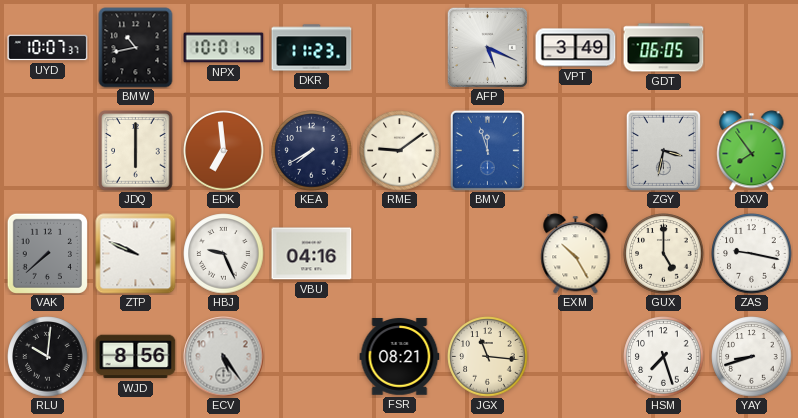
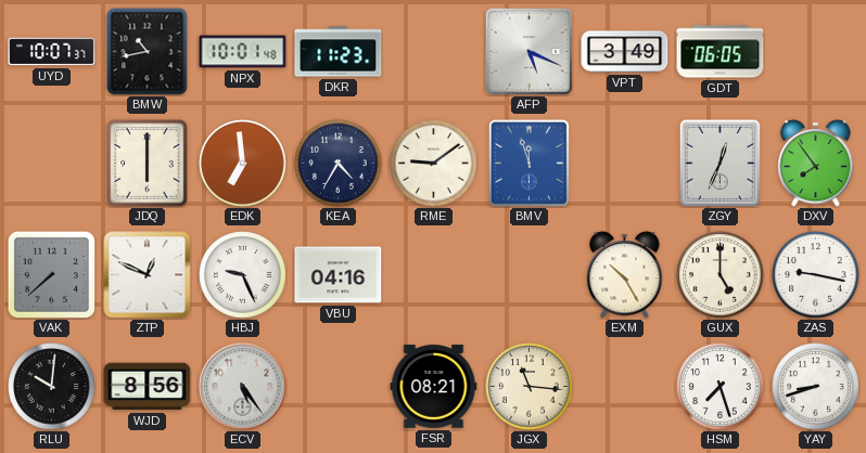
KEA: 7:40 -> 4:35 (339, 164)
ZGY: 3:32 -> 12:34 (719, 163)
ZTP: 9:49 -> 12:49 (148, 275)
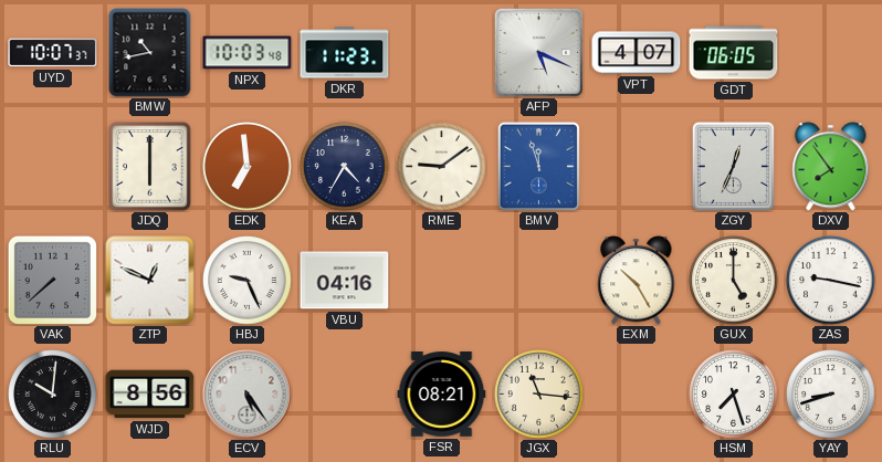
NPX: 10:01 -> 10:03 (248, 53)
VPT: 3:49 -> 4:07 (637, 53)
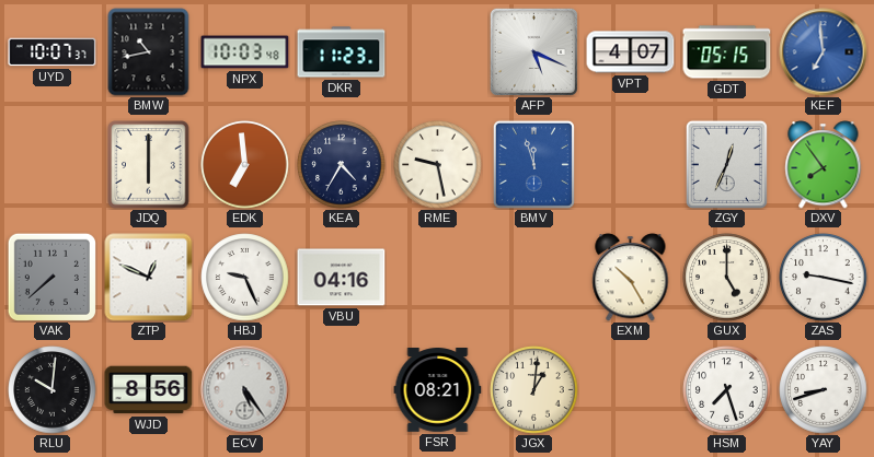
GDT: 06:05 -> 05:15 (727, 52)
KEF: none -> 6:59 (824, 52)
RME: 9:09 -> 9:28 (438, 165)
JGX: 11:16 -> 1:01 (534, 390)
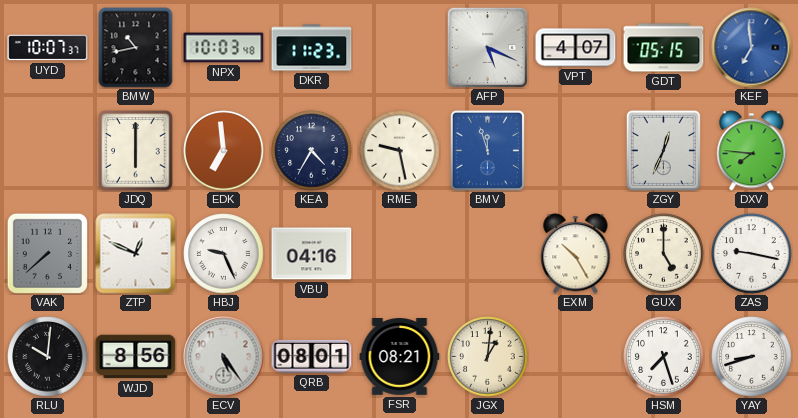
DXV: 7:54 -> 7:46 (752, 151)
QRB: none -> 08:01 (312, 356)
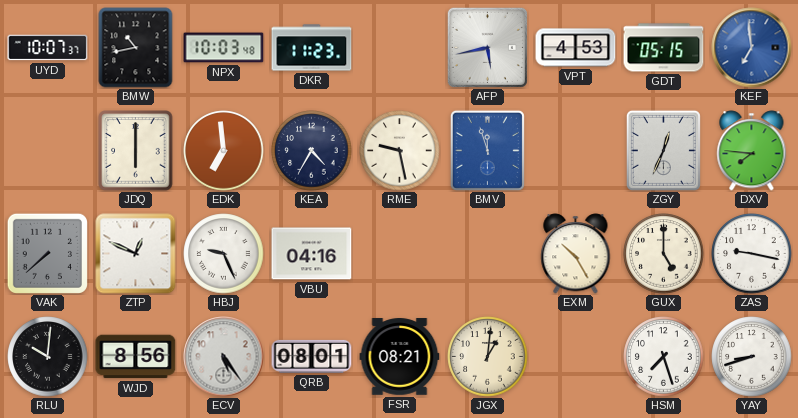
AFP: 5:19 -> 5:43 (487, 47)
VPT: 4:07 -> 4:53 (576, 48)
